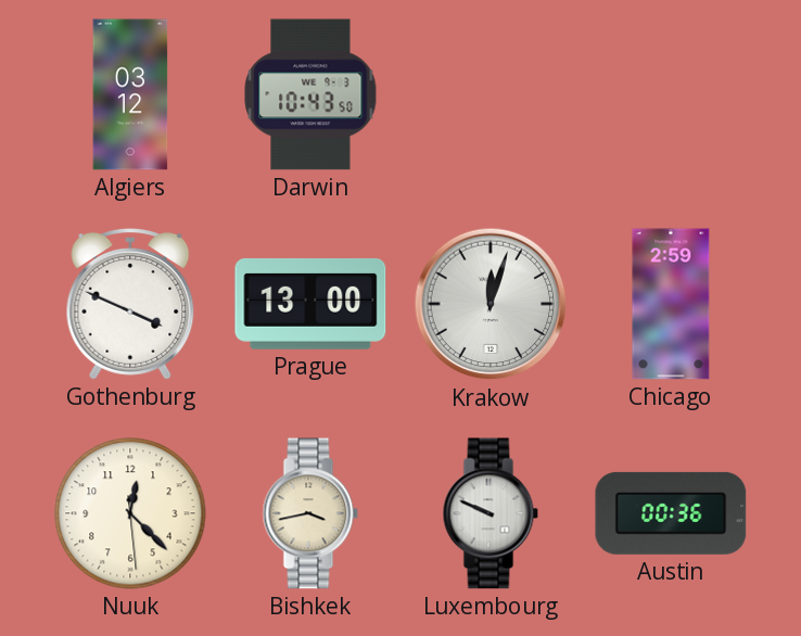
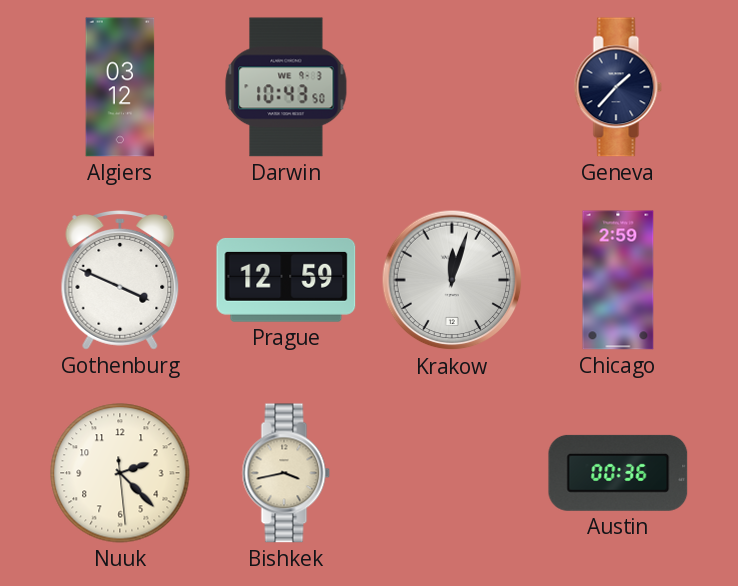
Geneva: none -> 1:37 (618, 87)
Prague: 13:00 -> 12:59 (286, 280)
Nuuk: 12:22 -> 2:22 (120, 473)
Luxembourg: 9:49 -> none (491, 513)
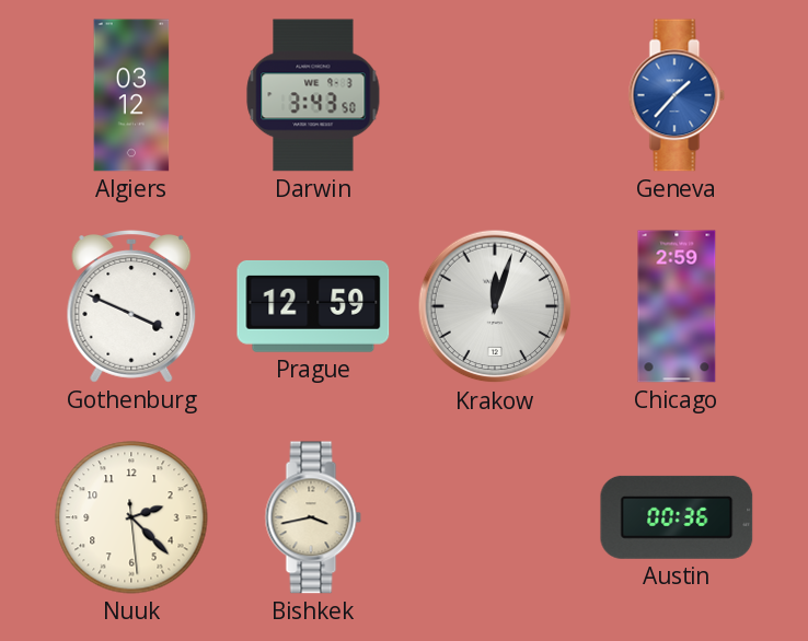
Darwin: 10:43 -> 3:43 (313, 95)
Geneva dial: navy -> blue (677, 95)
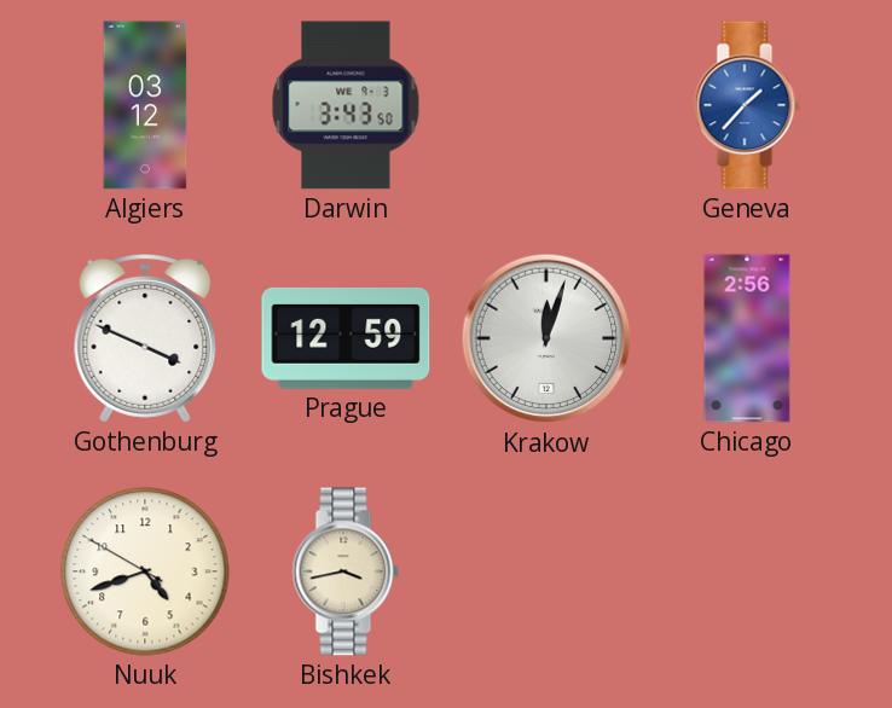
Chicago: 2:59 -> 2:56 (747, 338)
Nuuk: 2:22 -> 4:41 (145, 571)
Austin: 00:36 -> none (677, 517)
